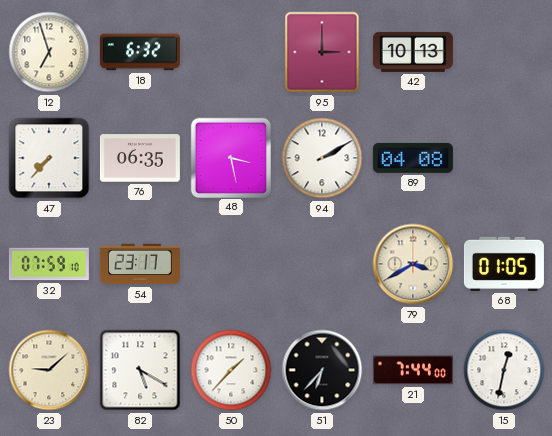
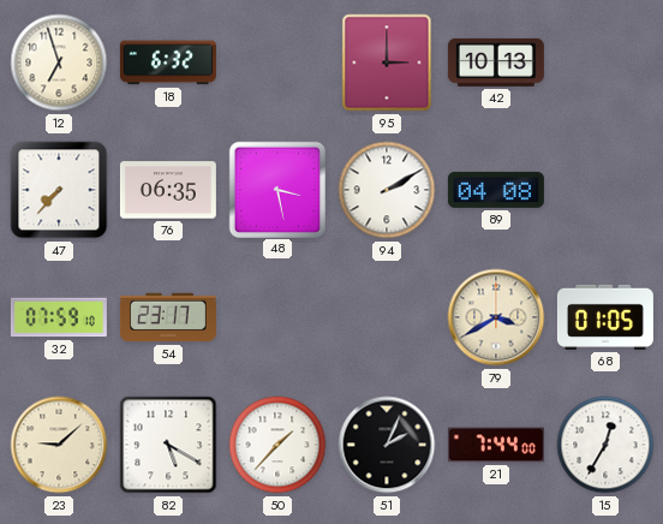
51: 6:37 -> 2:04 (387, 445)
15: 12:32 -> 12:35 (605, 445)
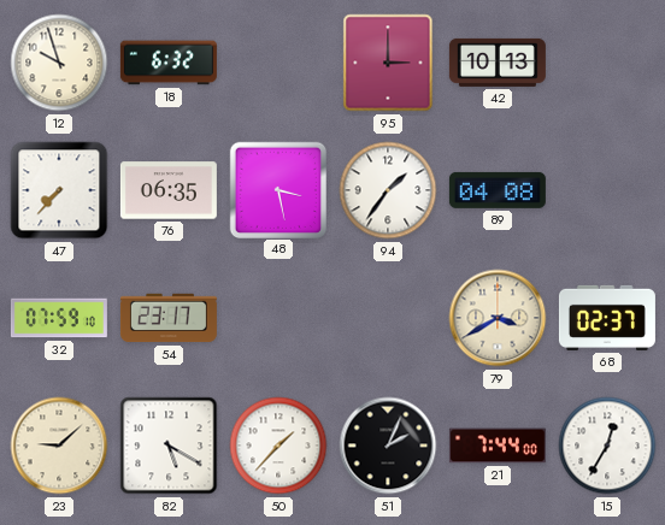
12: 6:57 -> 9:57 (59, 63)
94: 2:10 -> 1:36 (388, 190)
68: 01:05 -> 02:37 (607, 318)
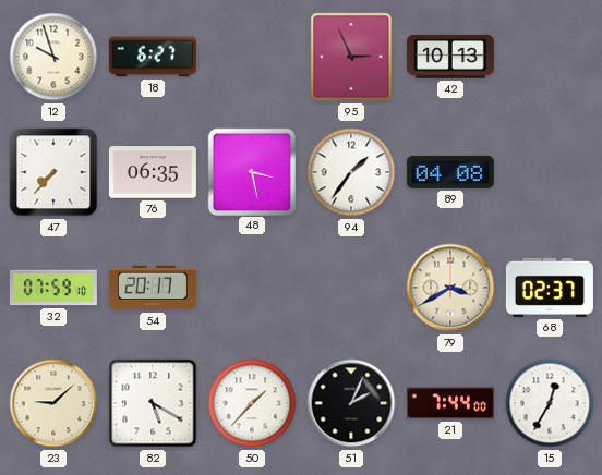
18: 6:32 -> 6:27 (153, 57)
95: 3:00 -> 2:56 (351, 57)
54: 23:17 -> 20:17 (153, 288)
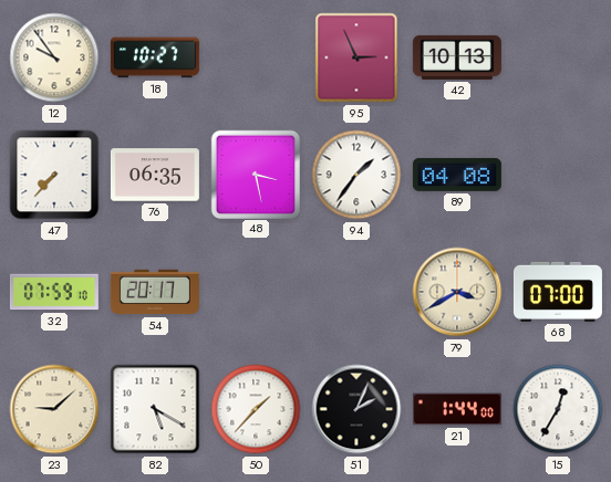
12: 9:57 -> 9:54 (54, 57)
18: 6:27 -> 10:27 (155, 57)
68: 02:37 -> 07:00 (558, 292)
21: 7:44 -> 1:44 (457, 409)
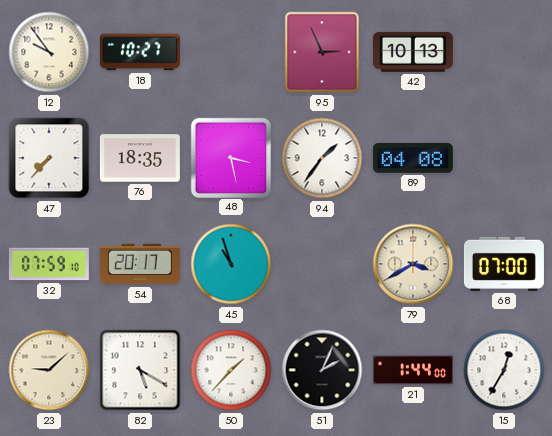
76: 06:35 -> 18:35 (140, 158)
45: none -> 10:57 (231, 264)
